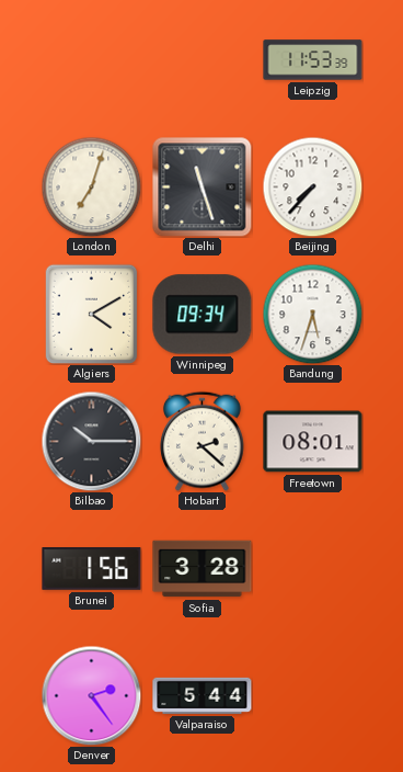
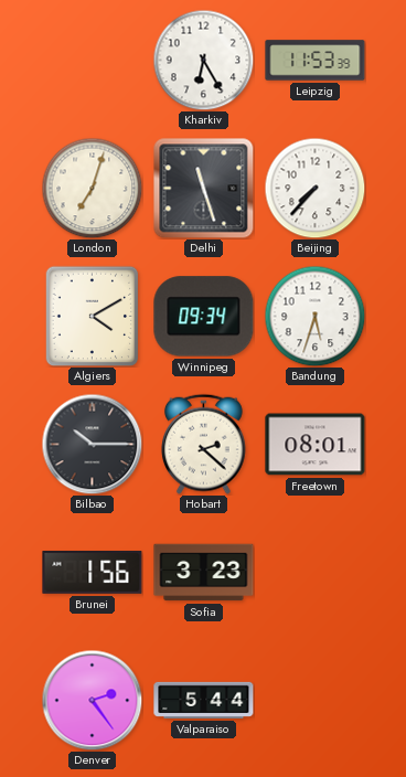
Kharkiv: none -> 6:25 (203, 60)
Sofia: 3:28 -> 3:23 (204, 573)
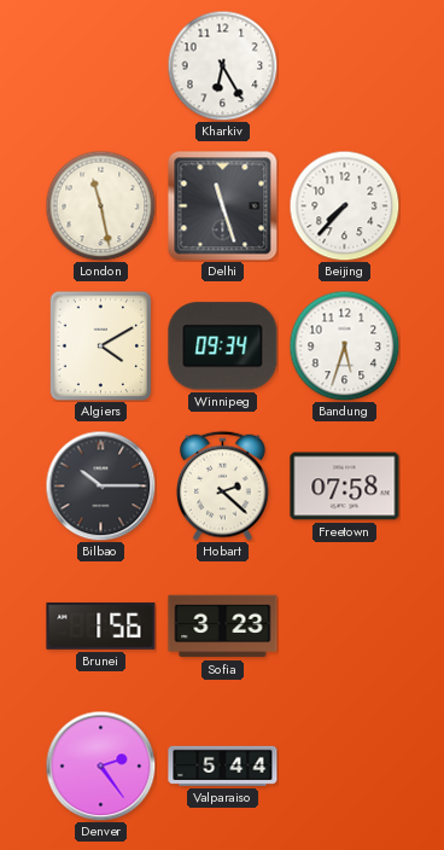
Leipzig: 11:53 -> none (316, 61)
London: 7:03 -> 11:28 (100, 205)
Freetown: 08:01 -> 07:58 (345, 487)
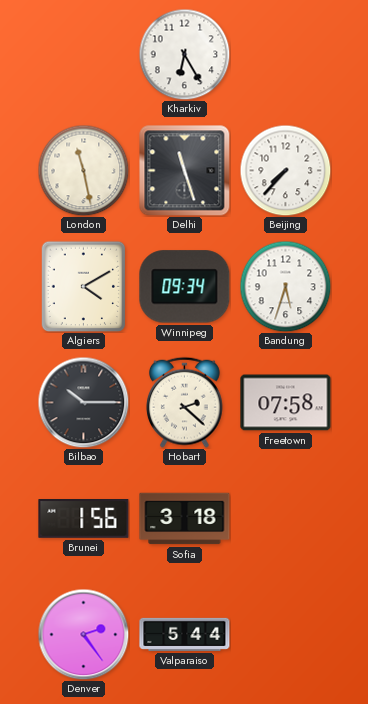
Sofia: 3:23 -> 3:18 (185, 519)
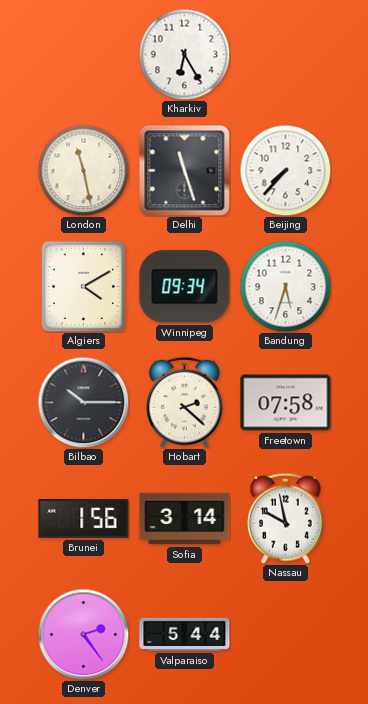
Sofia: 3:18 -> 3:14 (185, 519)
Nassau: none -> 9:58 (286, 518)
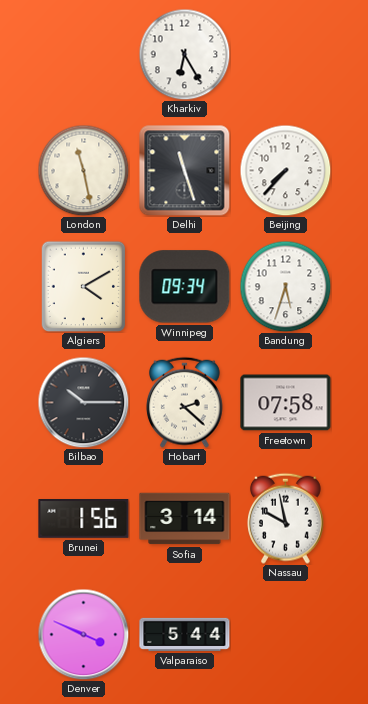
Denver: 2:24 -> 3:49 (83, 634)
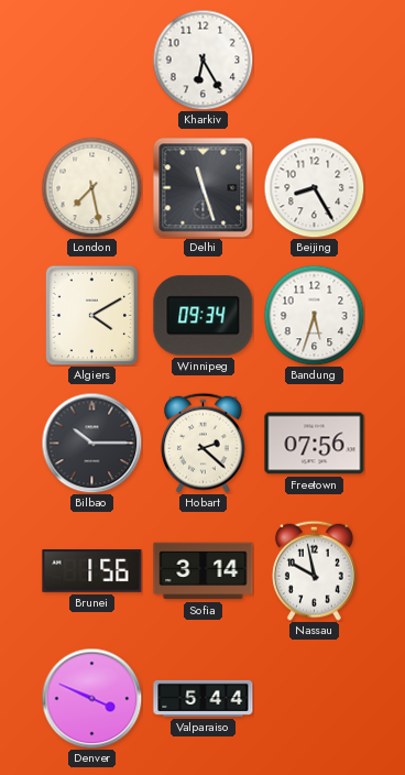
London: 11:28 -> 7:28 (91, 187)
Beijing: 7:37 -> 8:25 (314, 187)
Freetown: 07:58 -> 07:56 (315, 444)
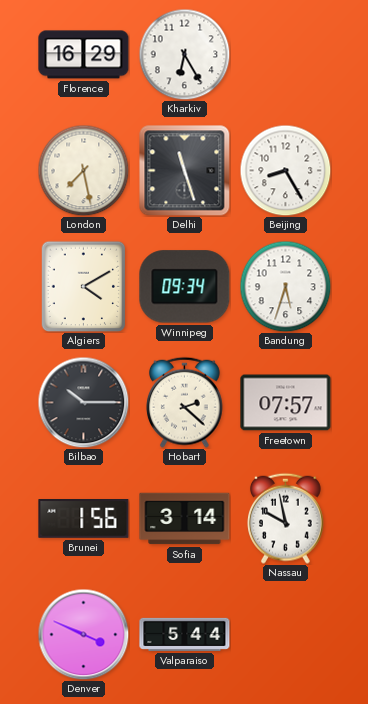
Florence: none -> 16:29 (84, 55)
Freetown: 07:56 -> 07:57 (286, 403)
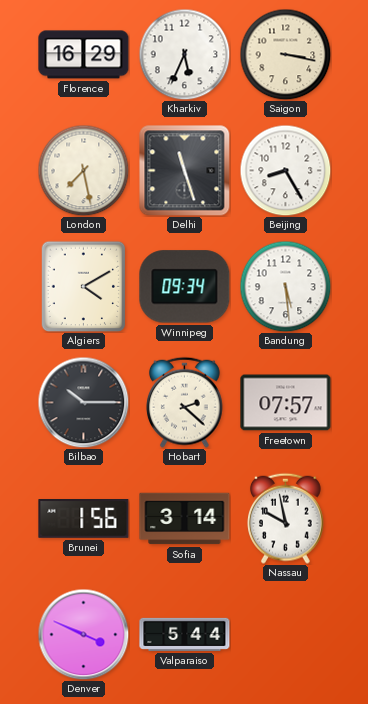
Kharkiv: 6:25 -> 5:34 (184, 54)
Saigon: none -> 3:17 (285, 54)
Bandung: 5:33 -> 5:29 (285, 286)
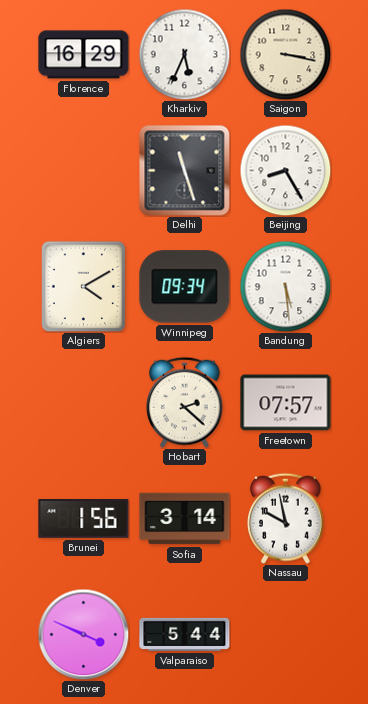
London: 7:28 -> none (83, 170)
Bilbao: 10:15 -> none (83, 402)
